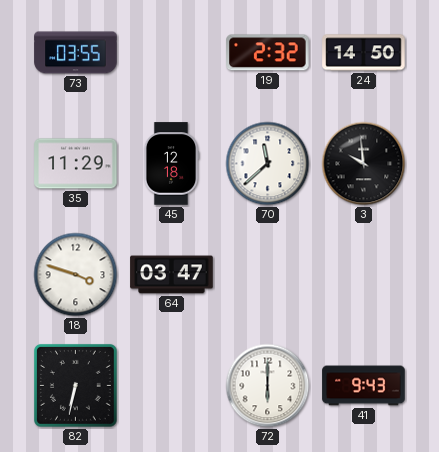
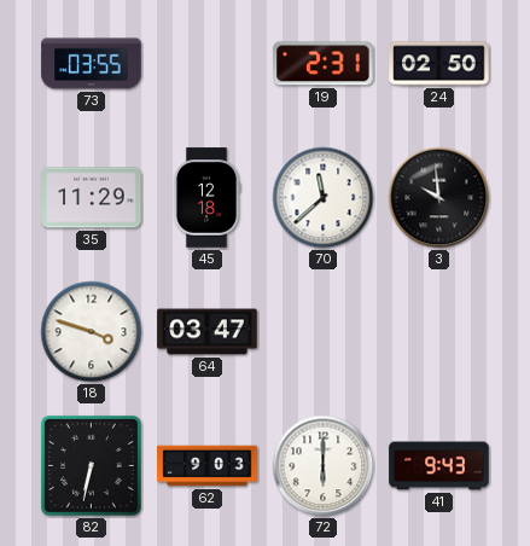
19: 2:32 -> 2:31 (324, 64)
24: 14:50 -> 02:50 (439, 64)
62: none -> 9:03 (208, 466)
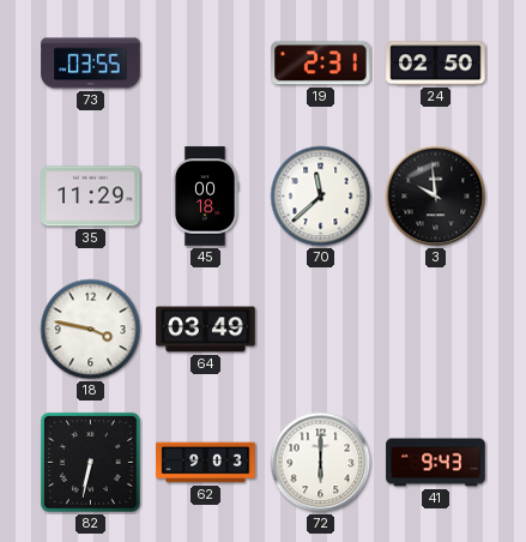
45: 12:18 -> 00:18 (205, 197)
18: 3:48 -> 3:47 (91, 330)
64: 03:47 -> 03:49 (206, 330)
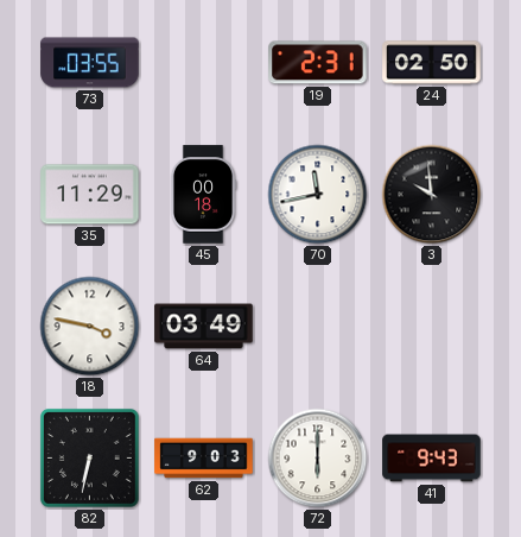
70: 11:38 -> 11:43 (318, 195)
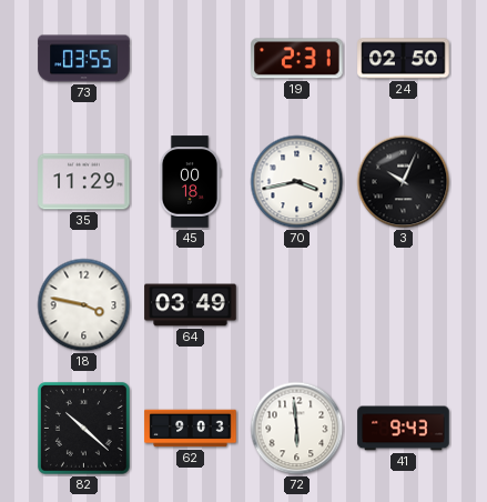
70: 11:43 -> 3:43 (297, 182)
3: 9:59 -> 10:04 (404, 182)
82: 6:32 -> 10:22 (83, 428)
72: 6:00 -> 5:59 (297, 429)
